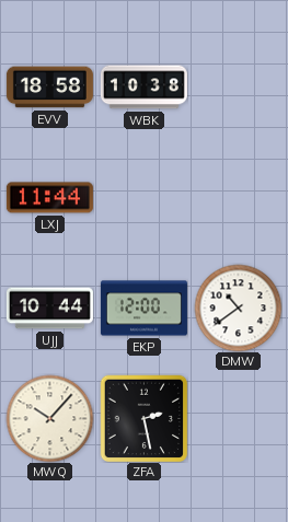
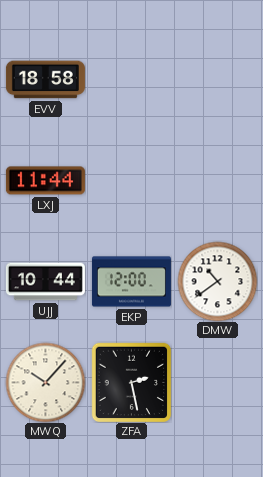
WBK: 10:38 -> none (143, 88)
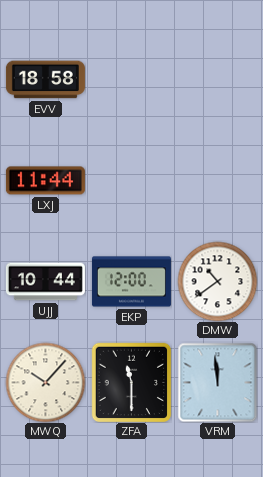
ZFA: 2:28 -> 11:30 (131, 382)
VRM: none -> 11:59 (217, 382)
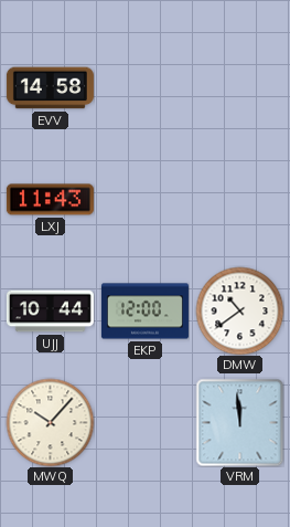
EVV: 18:58 -> 14:58 (50, 88)
LXJ: 11:44 -> 11:43 (50, 200)
ZFA: 11:30 -> none (131, 382)
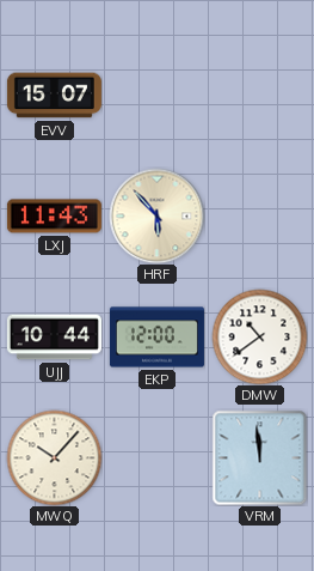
EVV: 14:58 -> 15:07 (54, 96)
HRF: none -> 5:53 (156, 215)
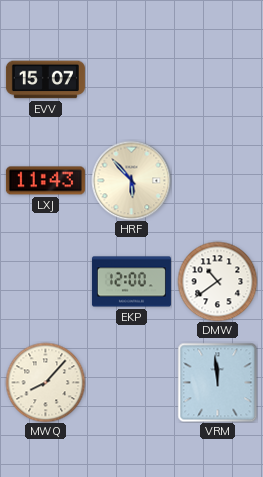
UJJ: 10:44 -> none (54, 338)
MWQ: 10:07 -> 8:07 (45, 382)
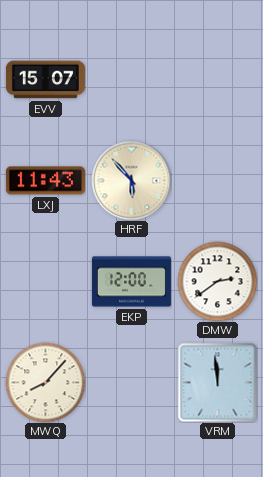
DMW: 10:39 -> 2:39 (217, 281)
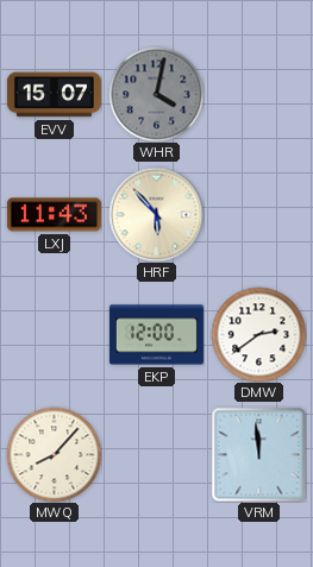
WHR: none -> 4:02 (156, 94)
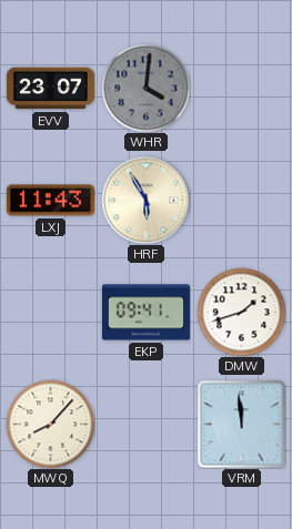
EVV: 15:07 -> 23:07 (50, 89)
WHR: 4:02 -> 4:01 (145, 88)
HRF: 5:53 -> 5:55 (145, 200)
EKP: 12:00 -> 09:41 (145, 313)
DMW: 2:39 -> 1:42 (241, 312)
